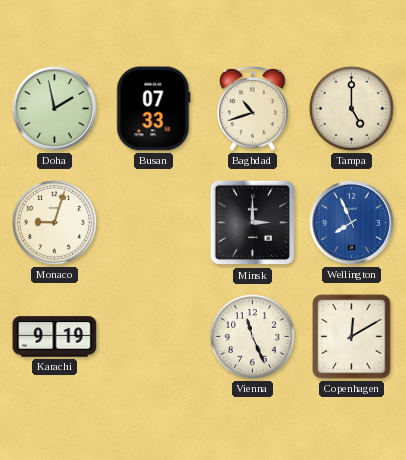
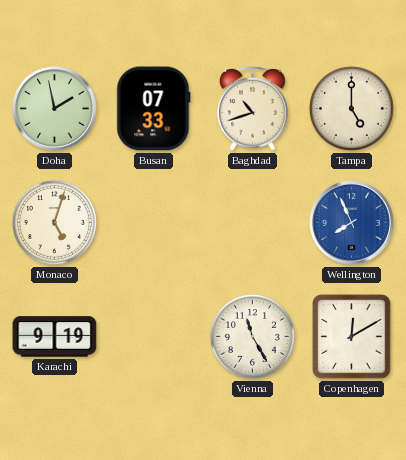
Monaco: 9:03 -> 5:03 (54, 222)
Minsk: 3:00 -> none (253, 223)
Vienna: 11:26 -> 11:25 (252, 336)
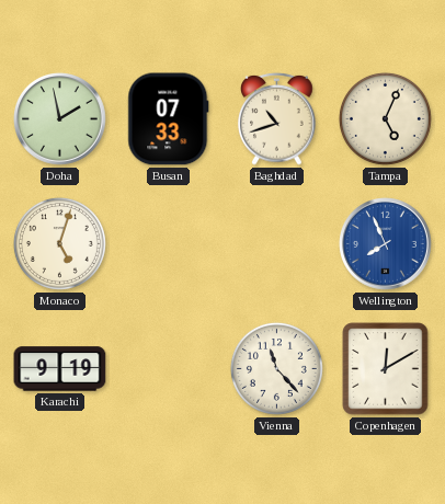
Tampa: 5:00 -> 5:04 (385, 118)
Vienna: 11:25 -> 11:23 (276, 368)
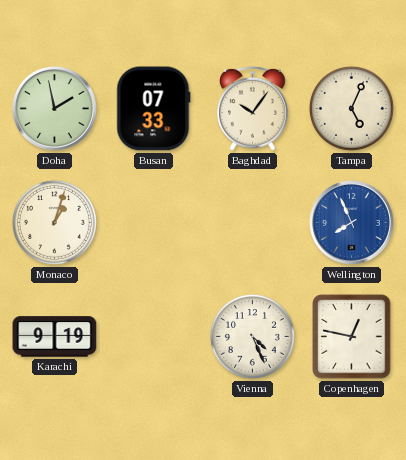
Baghdad: 10:42 -> 10:06 (253, 108)
Monaco: 5:03 -> 1:03 (54, 222)
Vienna: 11:23 -> 4:26 (252, 336)
Copenhagen: 12:10 -> 12:47 (352, 337)
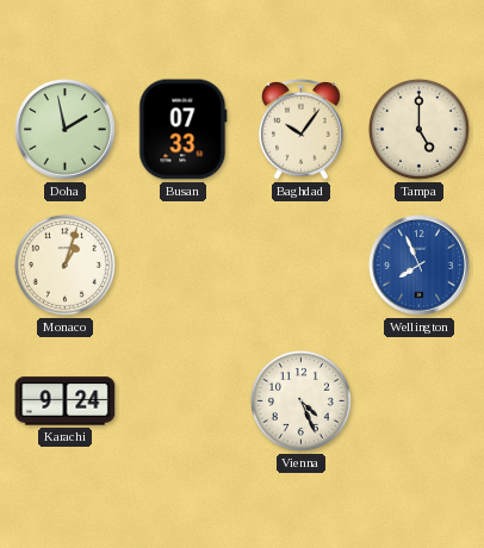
Tampa: 5:04 -> 5:00 (418, 129)
Karachi: 9:19 -> 9:24 (66, 401)
Copenhagen: 12:47 -> none (352, 337)
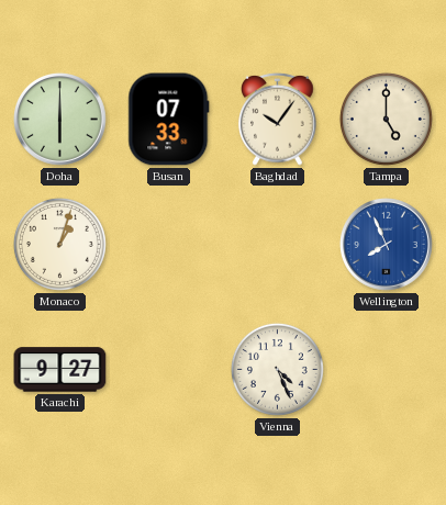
Doha: 1:58 -> 6:00 (60, 120)
Karachi: 9:24 -> 9:27 (60, 370)
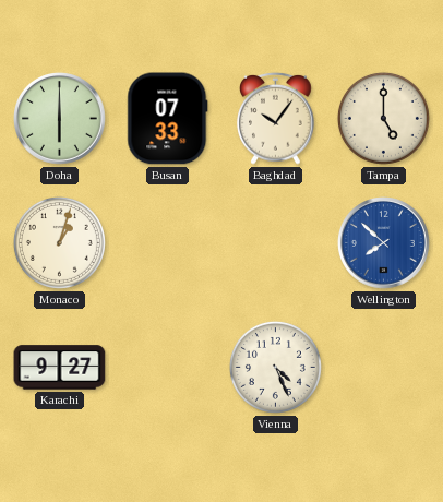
Wellington: 7:56 -> 7:52 (384, 243)
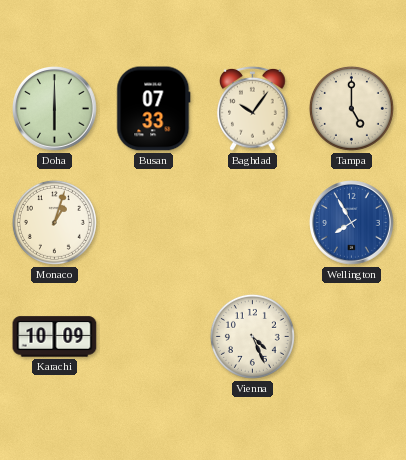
Wellington: 7:52 -> 7:55 (352, 223)
Karachi: 9:27 -> 10:09 (55, 337)
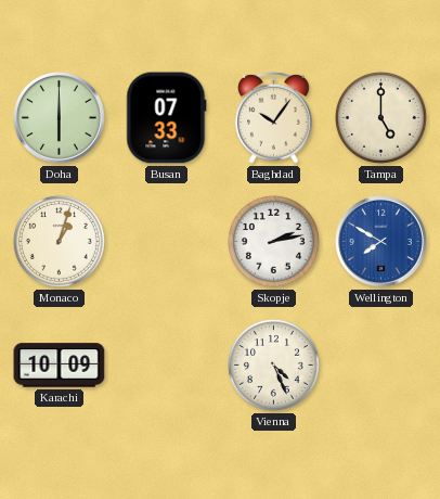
Skopje: none -> 2:13 (273, 241)
Wellington: 7:55 -> 7:50 (381, 242)
